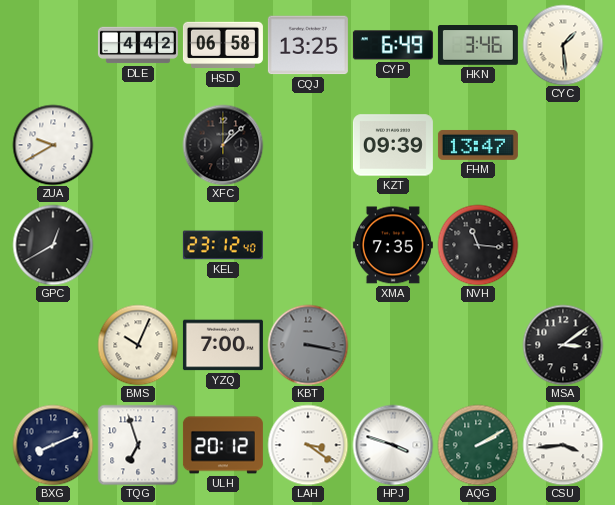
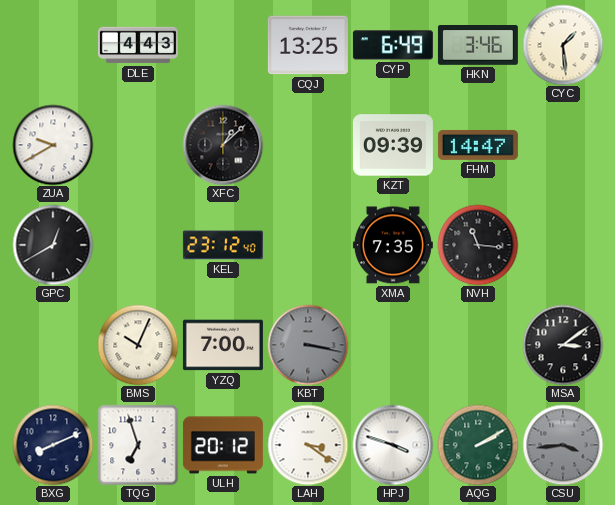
DLE: 4:42 -> 4:43 (138, 45)
HSD: 06:58 -> none (223, 45)
FHM: 13:47 -> 14:47 (478, 145)
CSU dial: white -> grey (563, 445)
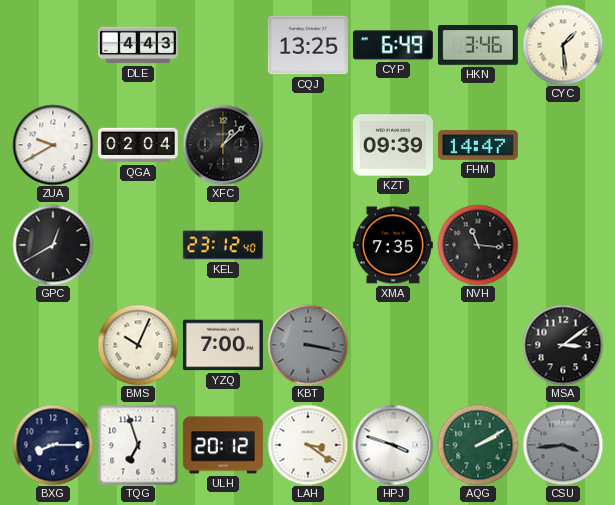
QGA: none -> 02:04 (138, 145)
BXG: 8:11 -> 8:15 (53, 445)
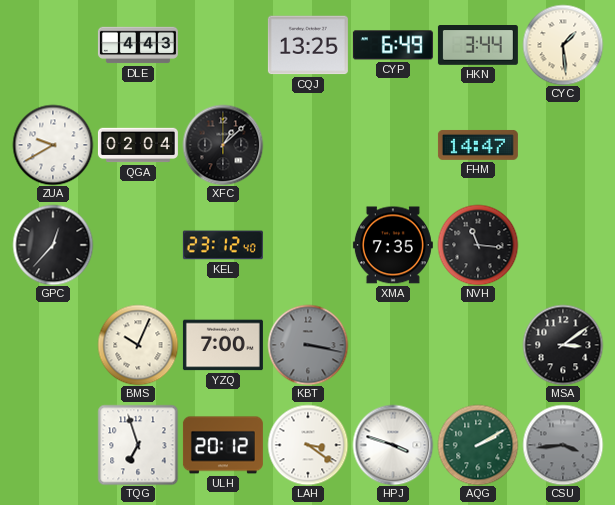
HKN: 3:46 -> 3:44 (478, 46)
KZT: 09:39 -> none (393, 145)
GPC: 12:40 -> 12:37 (53, 245)
BXG: 8:15 -> none (53, 445)
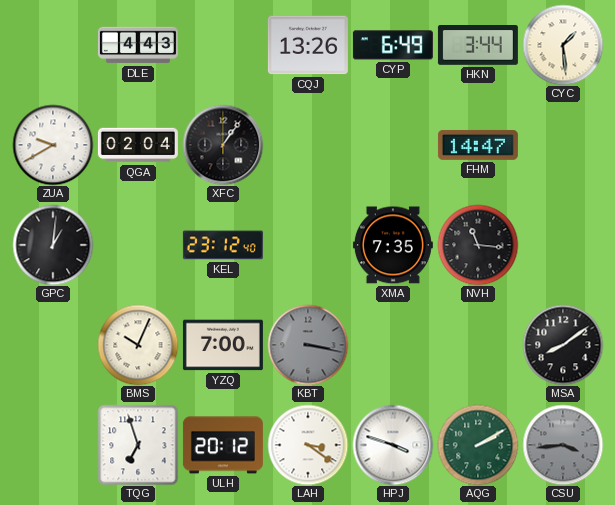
CQJ: 13:25 -> 13:26 (308, 45)
XFC: 1:08 -> 1:06 (223, 145)
GPC: 12:37 -> 1:01 (53, 245)
MSA: 3:09 -> 8:09 (563, 345)
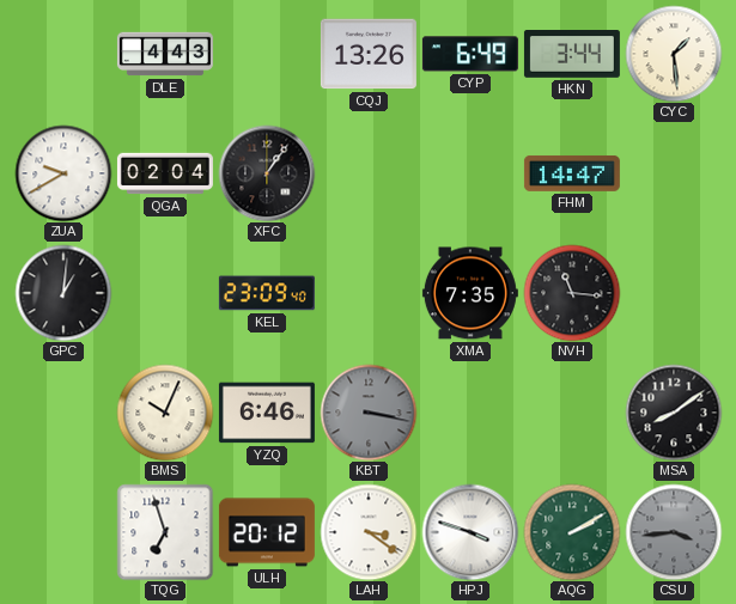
KEL: 23:12 -> 23:09 (267, 293)
YZQ: 7:00 -> 6:46 (267, 413)
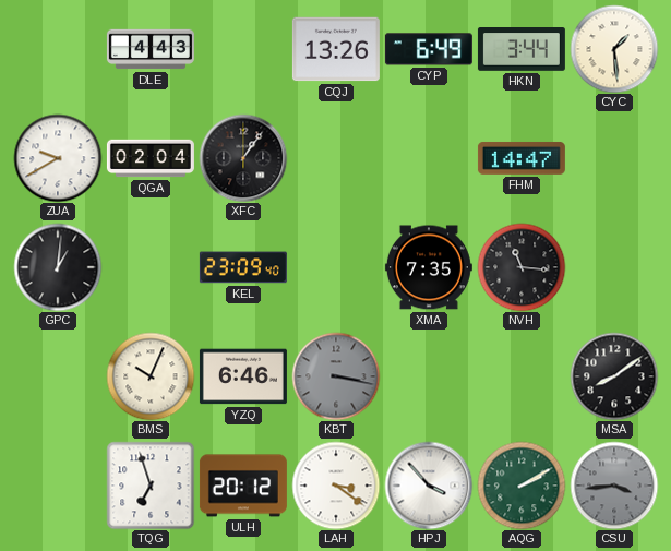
HPJ: 3:48 -> 3:53 (429, 486)
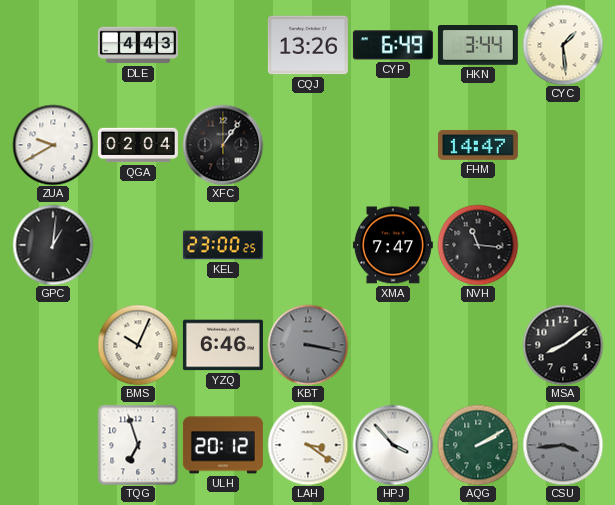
KEL: 23:09 -> 23:00 (223, 245)
XMA: 7:35 -> 7:47 (393, 245)
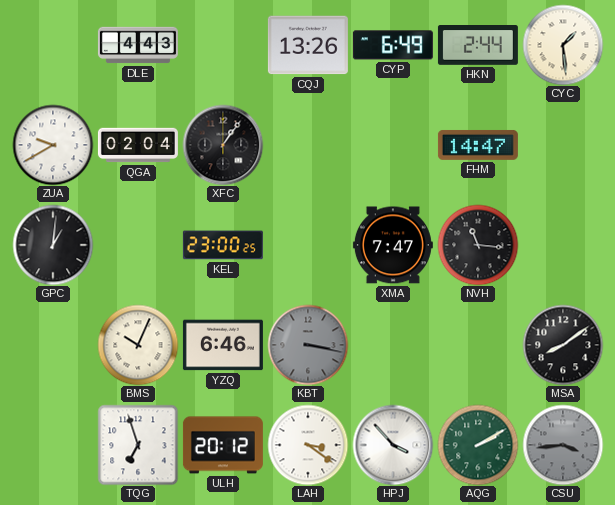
HKN: 3:44 -> 2:44 (478, 46)
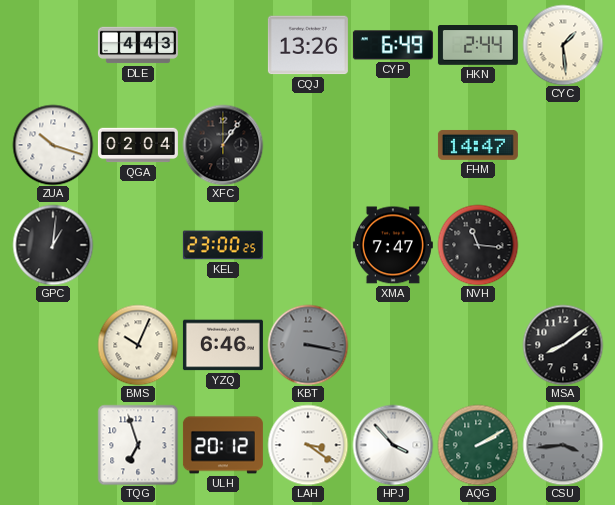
ZUA: 9:40 -> 10:18 (53, 145)
